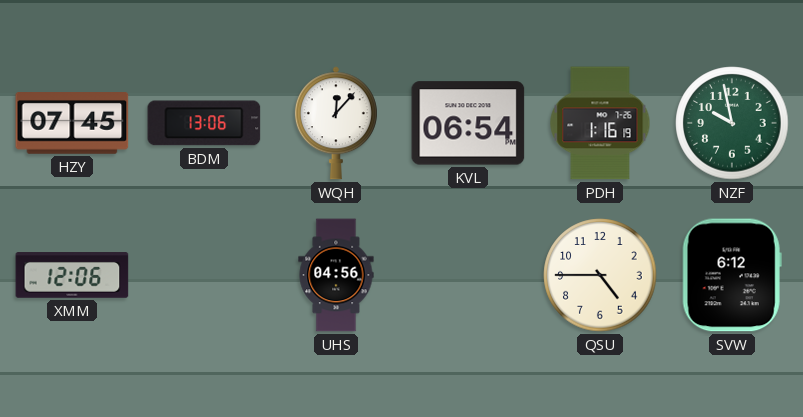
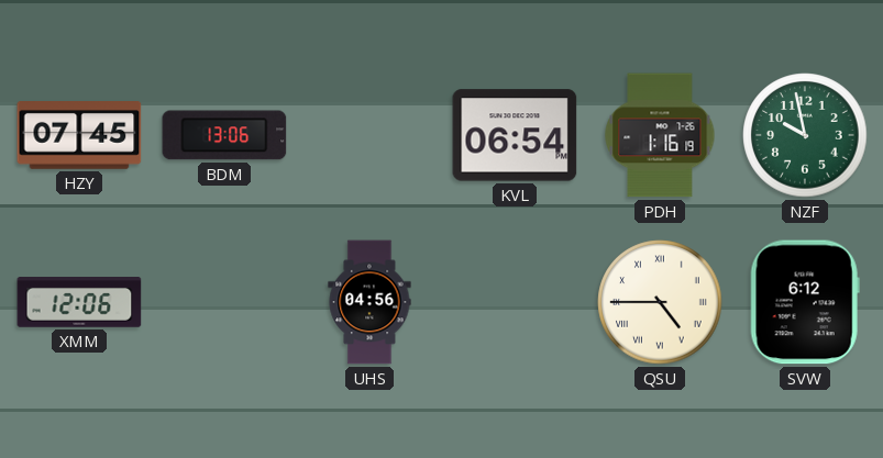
WQH: 12:07 -> none (336, 123)
QSU numerals: Arabic -> Roman (660, 302)
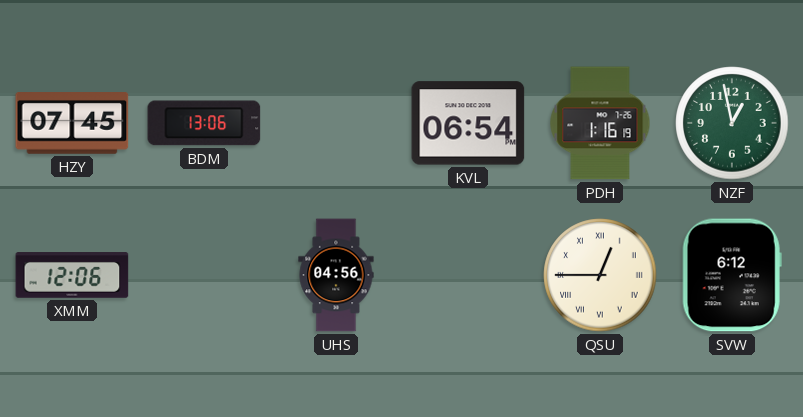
NZF: 9:58 -> 12:58 (732, 123)
QSU: 4:45 -> 12:45 (600, 275)
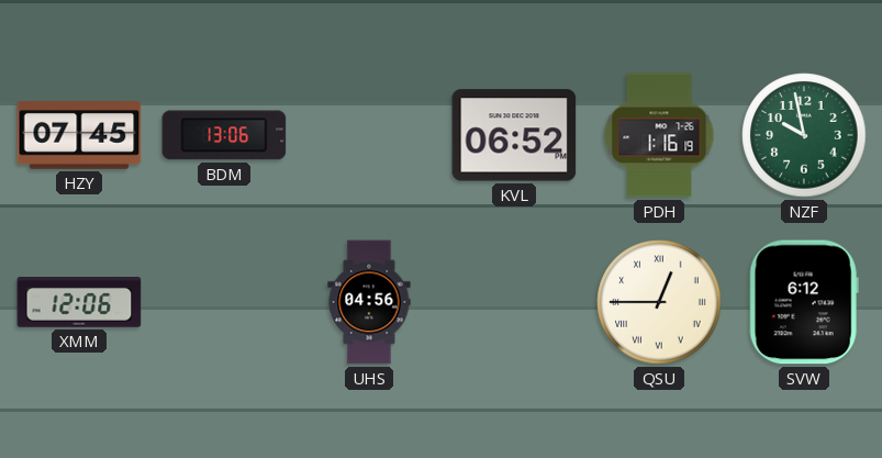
KVL: 06:54 -> 06:52 (514, 135)
NZF: 12:58 -> 9:58 (804, 135)
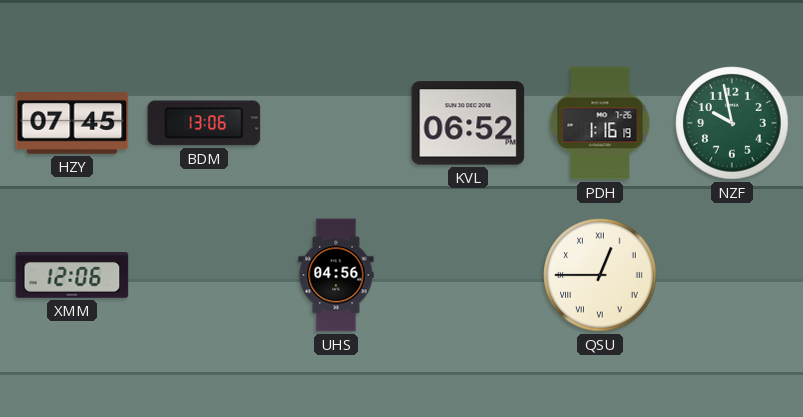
SVW: 6:12 -> none (804, 302)
